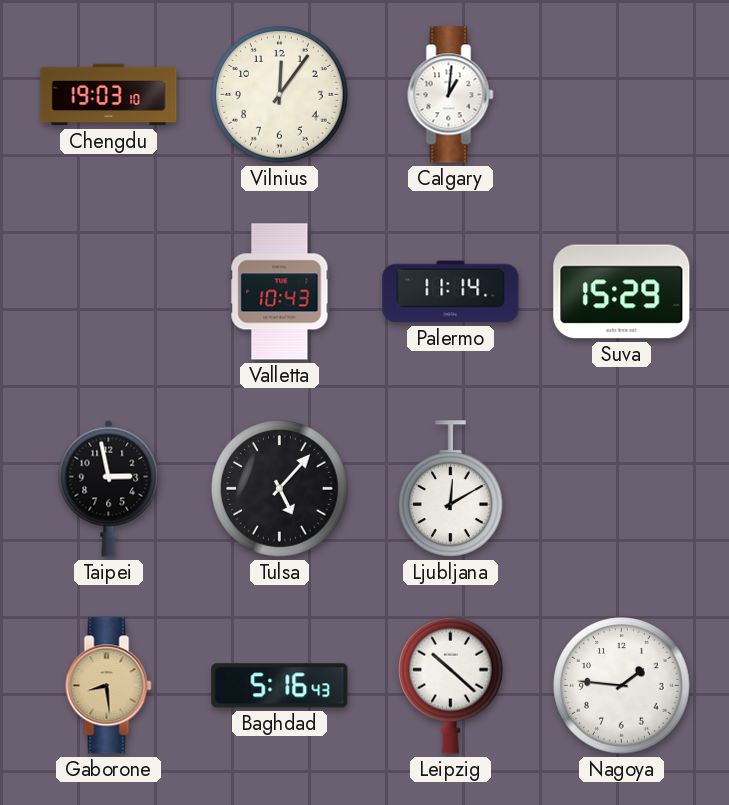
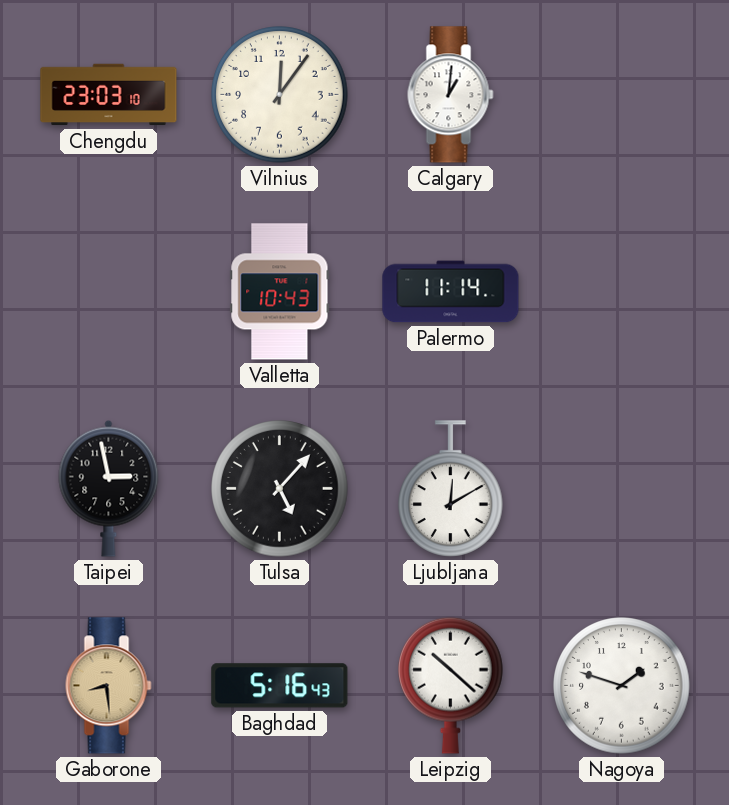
Chengdu: 19:03 -> 23:03 (109, 95)
Suva: 15:29 -> none (622, 292)
Nagoya: 1:46 -> 1:48 (622, 686)
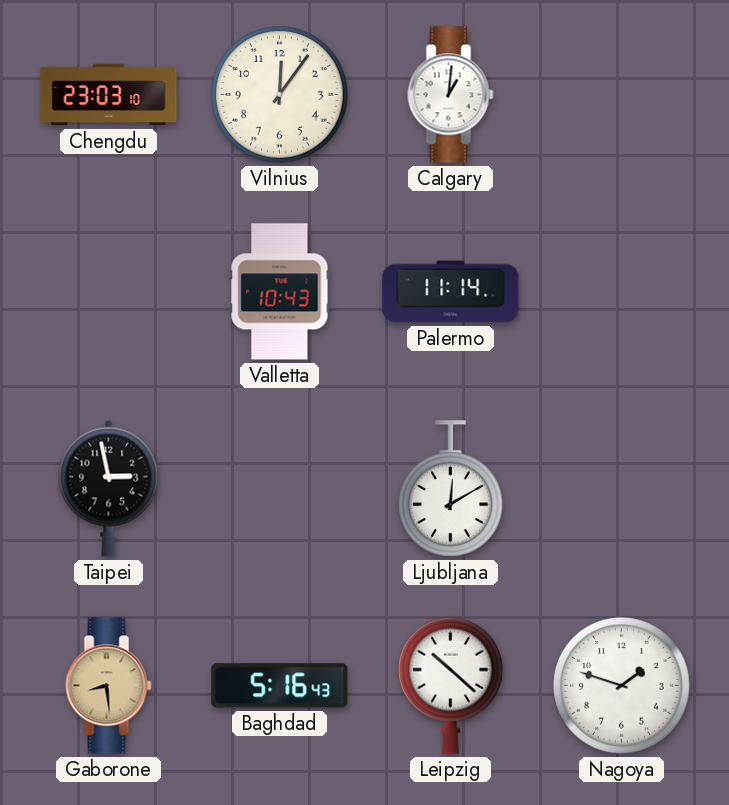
Tulsa: 5:07 -> none (280, 489)
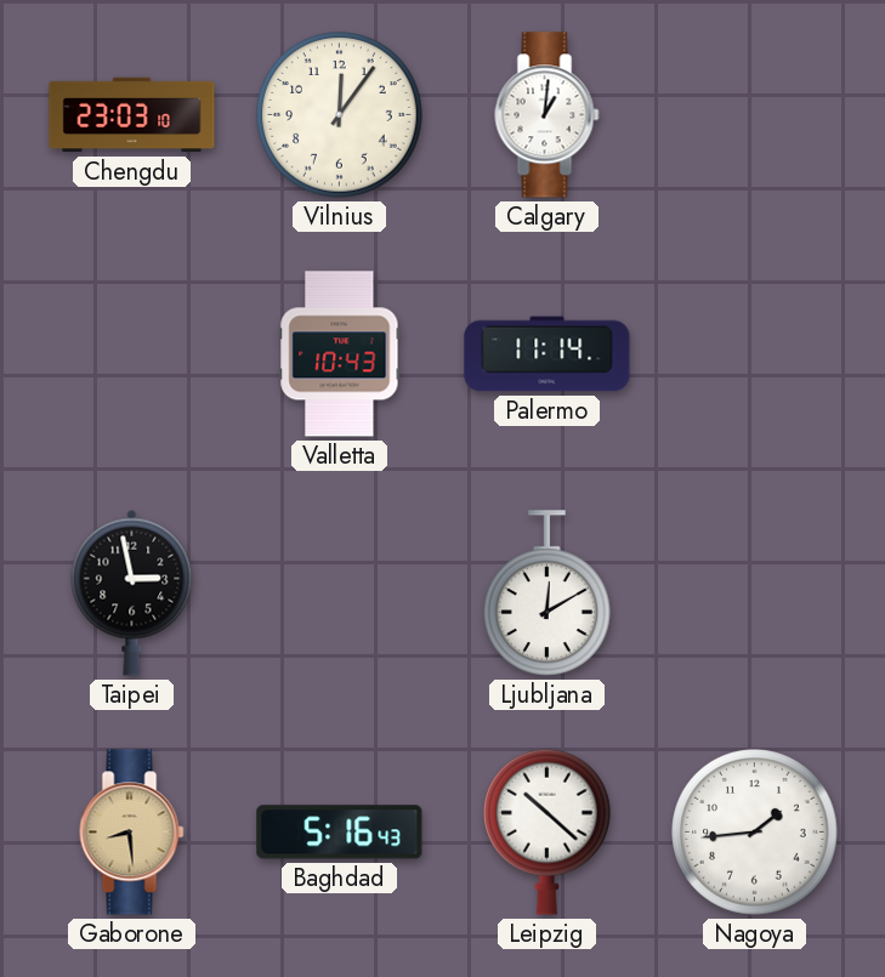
Nagoya: 1:48 -> 1:44 (755, 833)
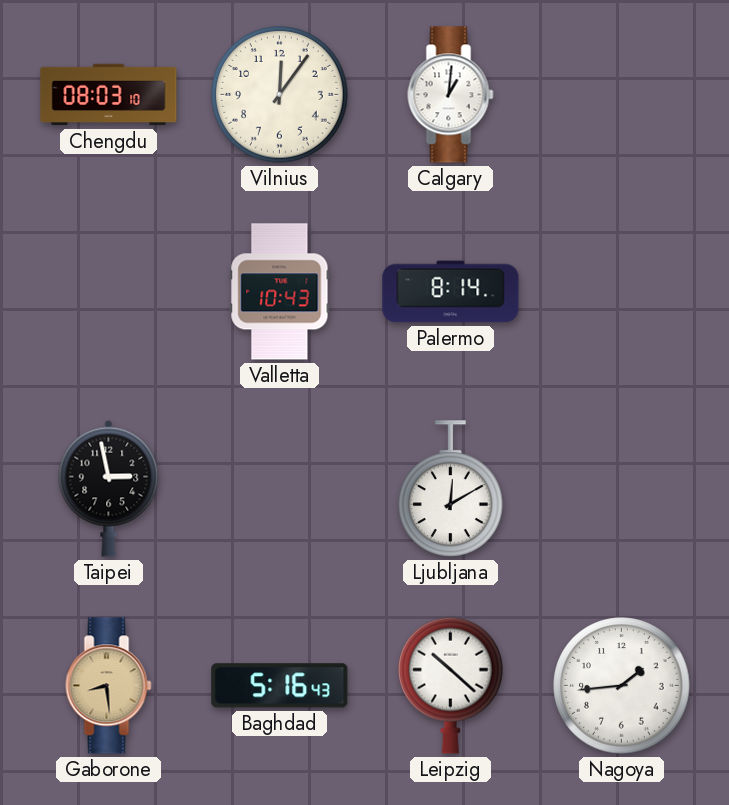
Chengdu: 23:03 -> 08:03 (109, 95)
Palermo: 11:14 -> 8:14 (451, 292)
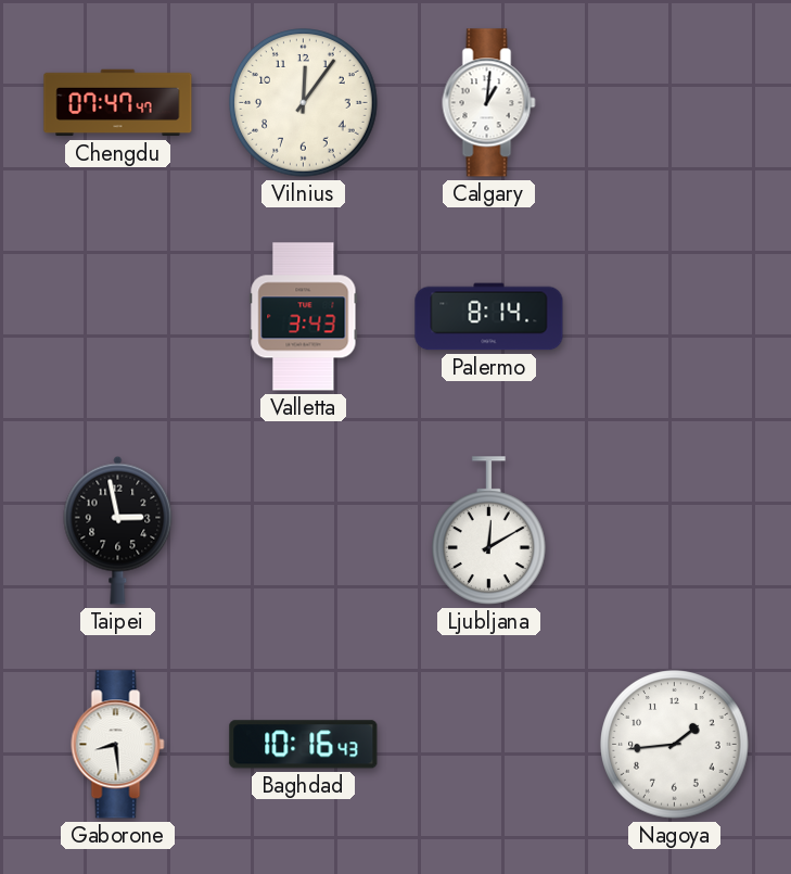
Chengdu: 08:03 -> 07:47 (118, 103)
Valletta: 10:43 -> 3:43 (304, 317)
Gaborone dial: champagne -> white (118, 745)
Baghdad: 5:16 -> 10:16 (304, 745)
Leipzig: 10:22 -> none (451, 685)
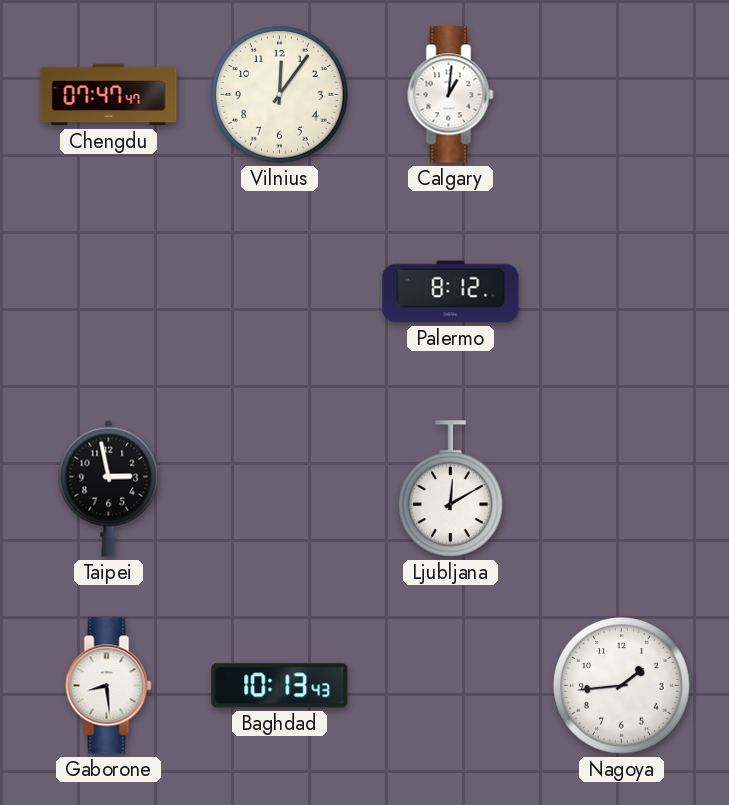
Valletta: 3:43 -> none (304, 317)
Palermo: 8:14 -> 8:12 (451, 292)
Baghdad: 10:16 -> 10:13 (280, 686)
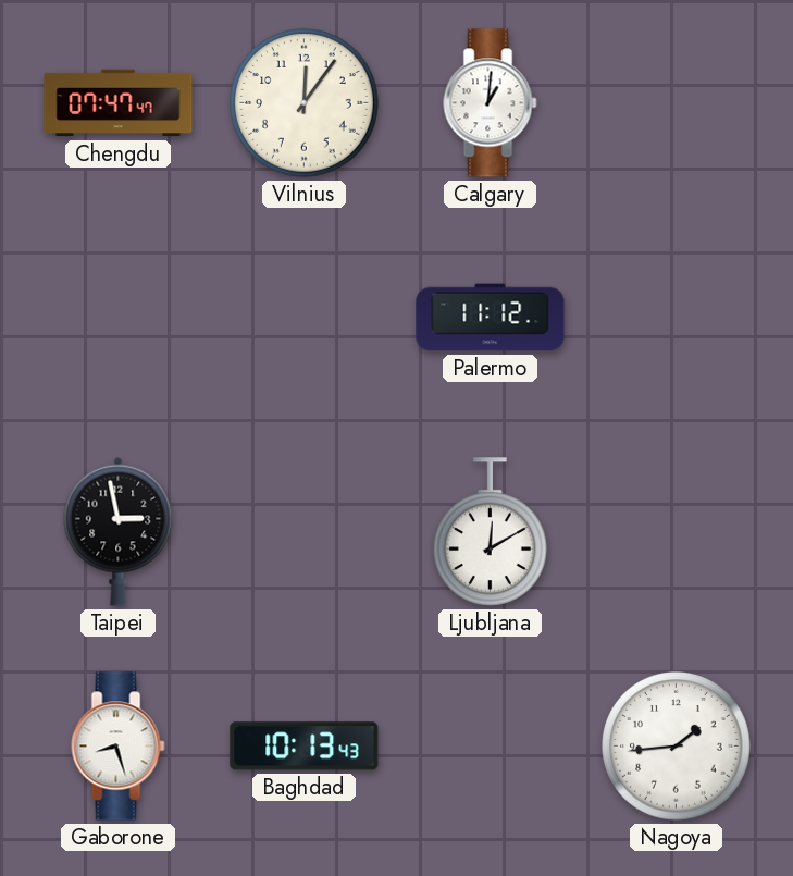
Palermo: 8:12 -> 11:12 (491, 318)
Gaborone: 8:29 -> 8:27 (119, 747)
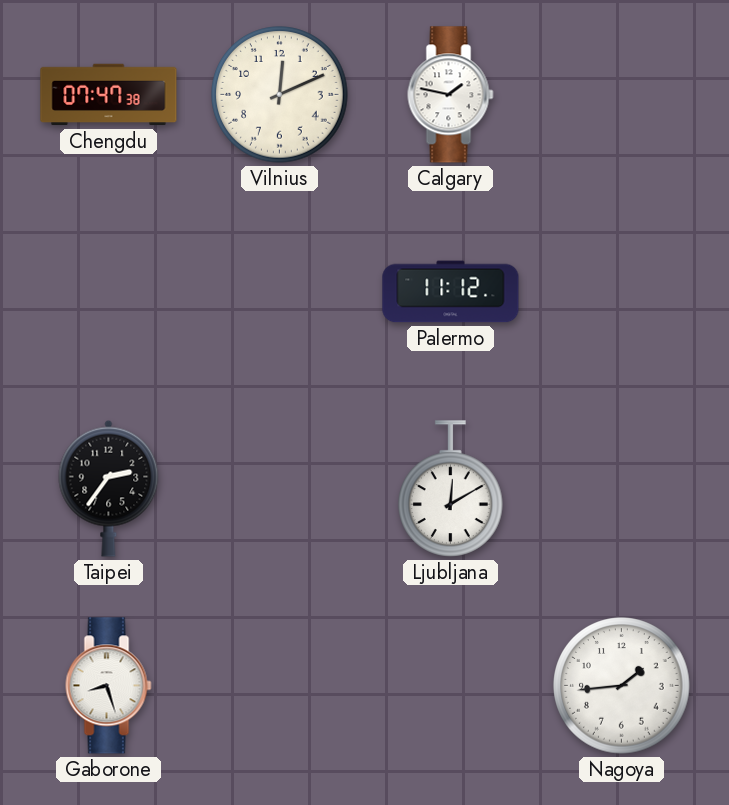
Chengdu: 07:47:47 -> 07:47:38 (109, 95)
Vilnius: 12:06 -> 12:11 (280, 95)
Calgary: 1:01 -> 1:47 (451, 95)
Taipei: 2:58 -> 2:36 (109, 488)
Baghdad: 10:13 -> none (305, 747)
